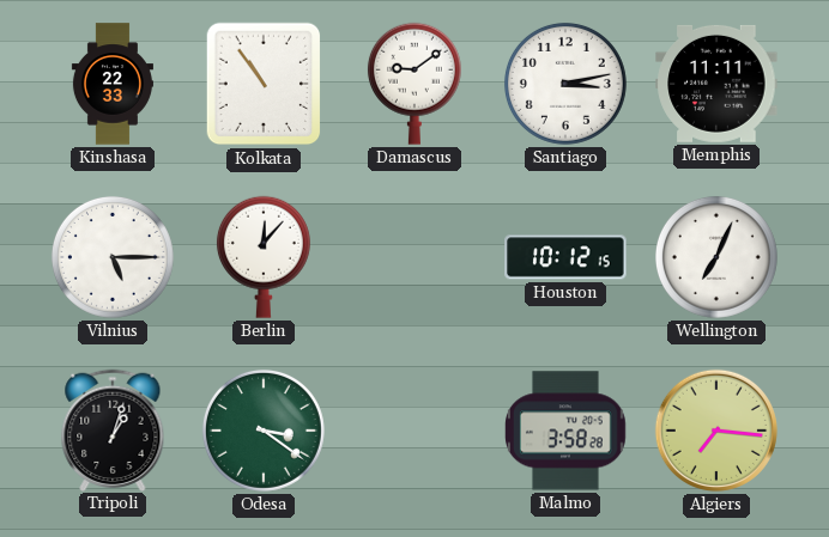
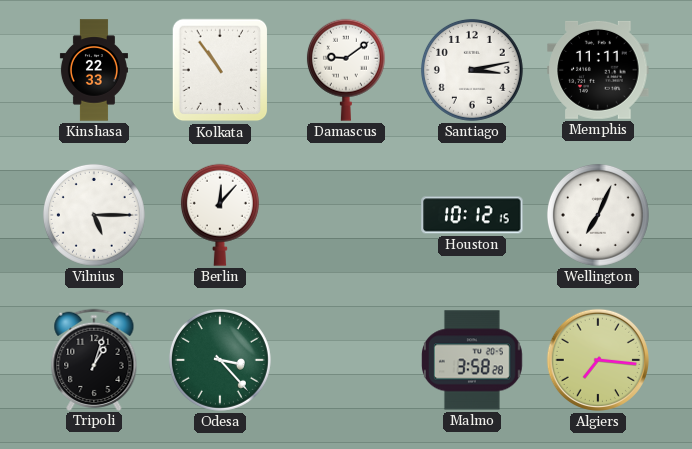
Odesa: 3:21 -> 3:23 (220, 360)
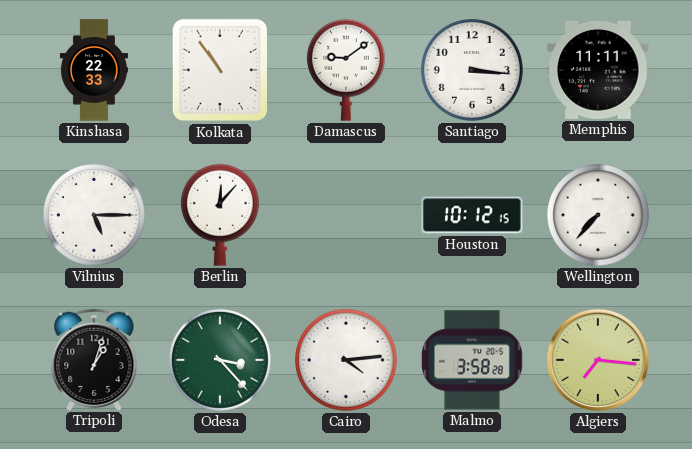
Santiago: 3:13 -> 3:16 (472, 70)
Wellington: 7:04 -> 7:37 (598, 215)
Cairo: none -> 4:14 (346, 360)
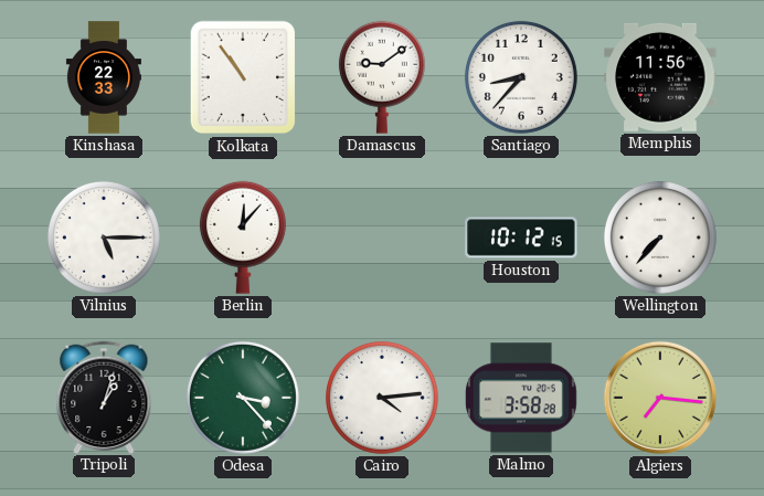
Santiago: 3:16 -> 8:37 (521, 77)
Memphis: 11:11 -> 11:56 (660, 77)
